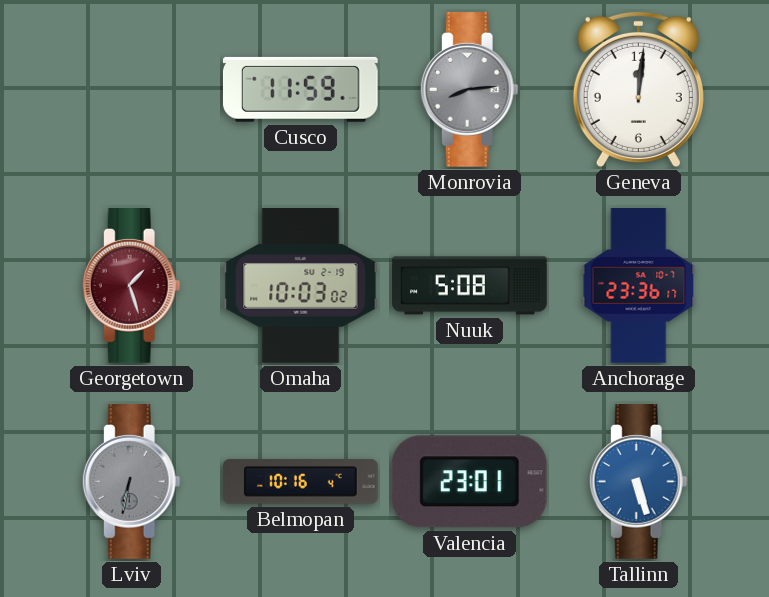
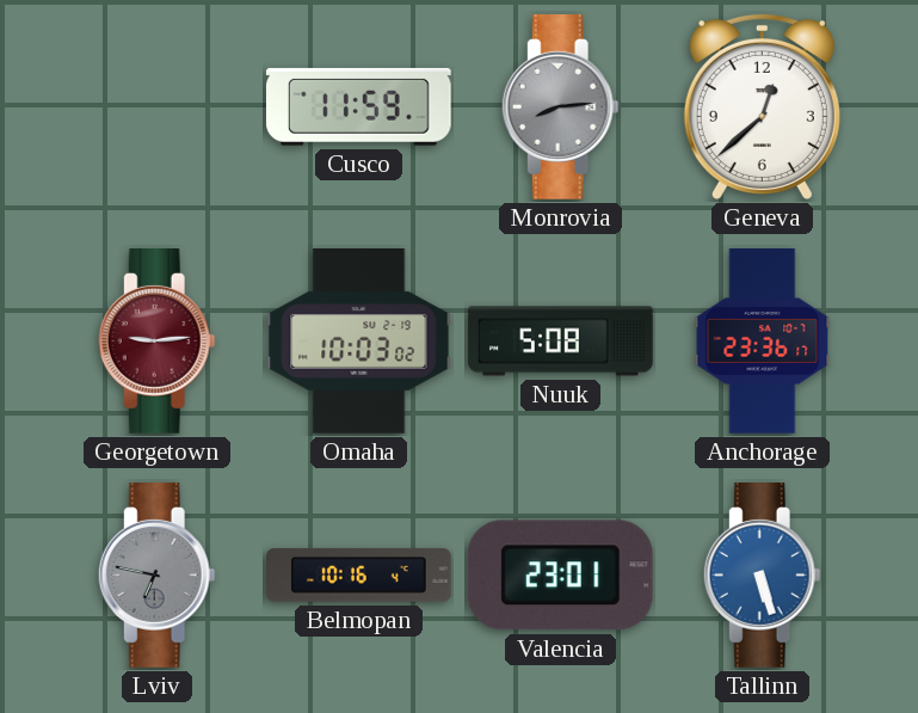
Geneva: 12:01 -> 12:38 (762, 106)
Georgetown: 1:27 -> 9:14 (156, 342)
Lviv: 6:32 -> 6:47 (156, 576)
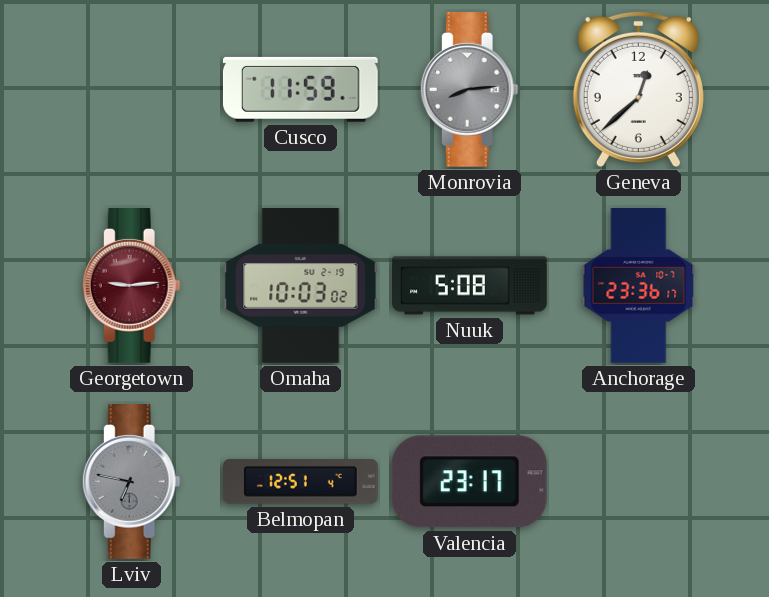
Belmopan: 10:16 -> 12:51 (301, 482)
Valencia: 23:01 -> 23:17 (469, 482)
Tallinn: 5:27 -> none (762, 576)
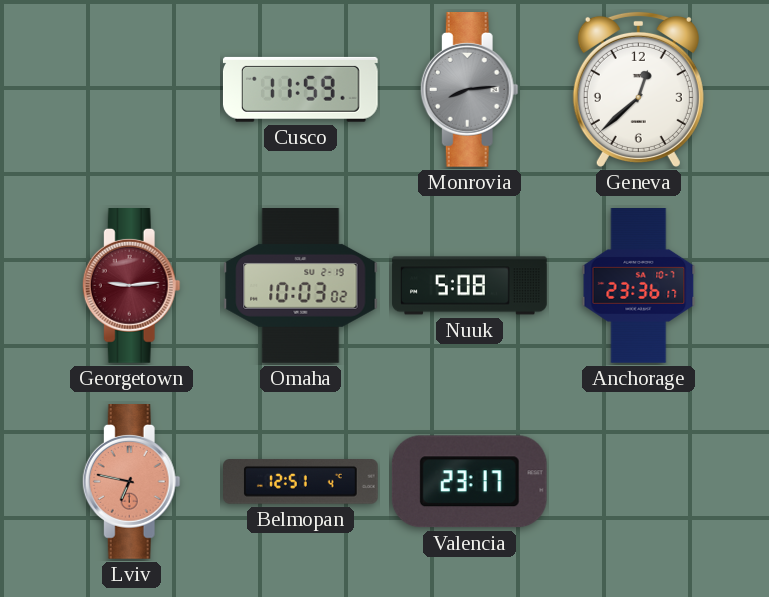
Lviv dial: grey -> salmon (131, 482)
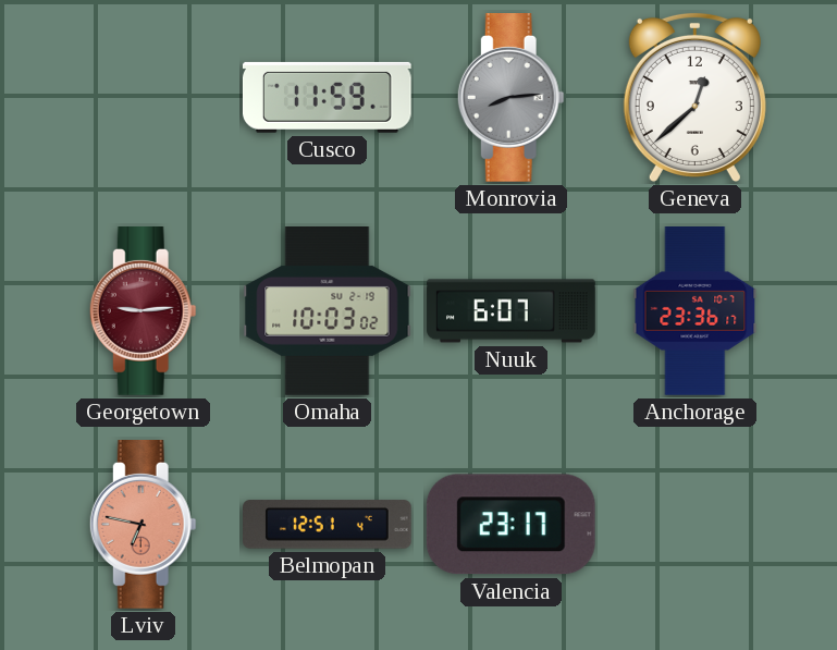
Nuuk: 5:08 -> 6:07 (512, 311)
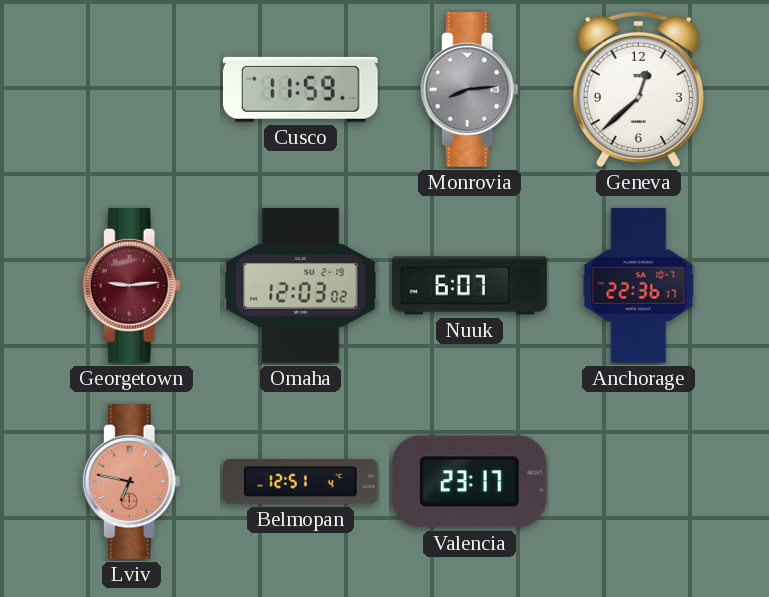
Omaha: 10:03 -> 12:03 (301, 286)
Anchorage: 23:36 -> 22:36 (639, 286)
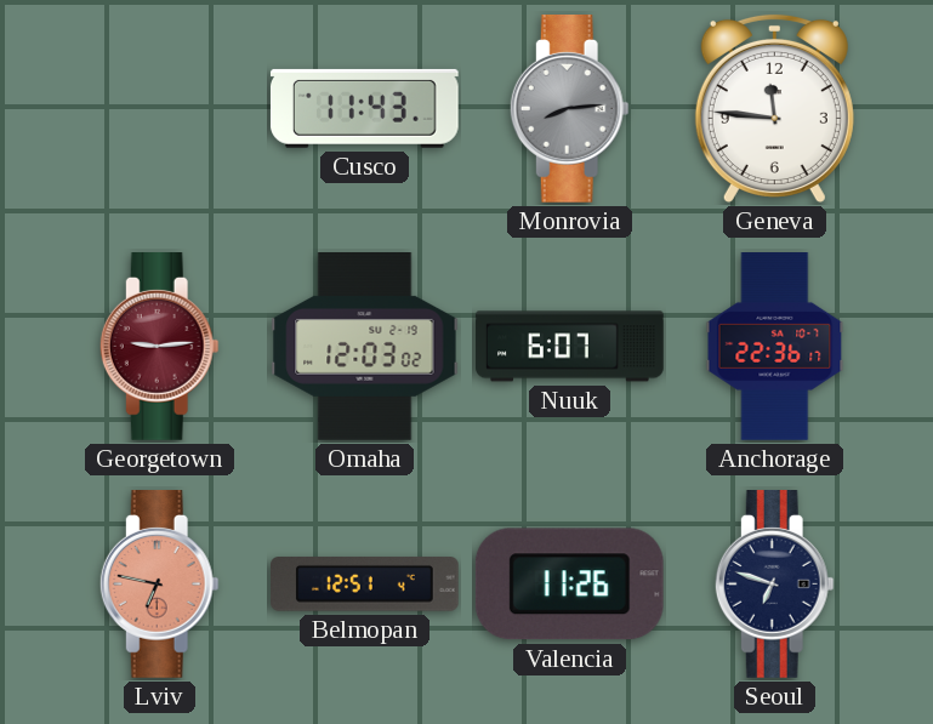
Cusco: 11:59 -> 11:43 (364, 108)
Geneva: 12:38 -> 11:46 (774, 108)
Valencia: 23:17 -> 11:26 (569, 585)
Seoul: none -> 6:48 (774, 585)
